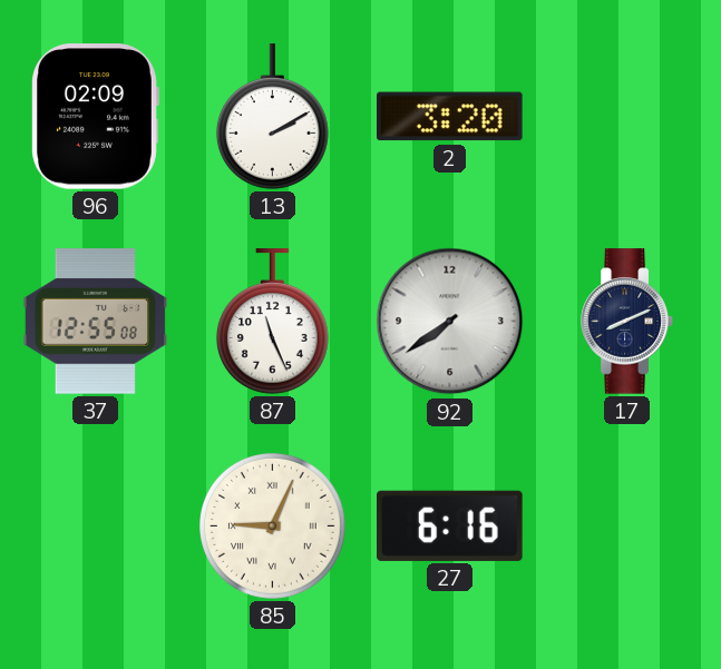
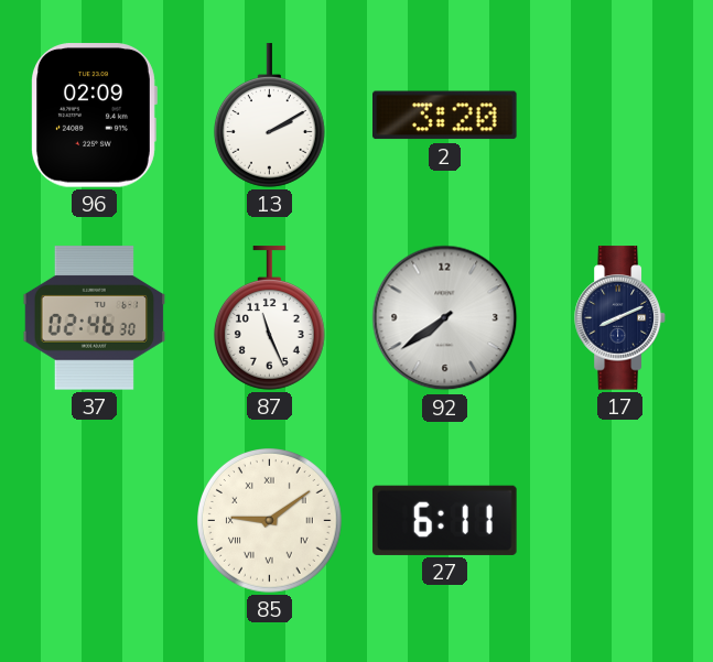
37: 12:55 -> 02:46 (95, 318)
85: 9:04 -> 9:09 (270, 521)
27: 6:16 -> 6:11 (445, 520)
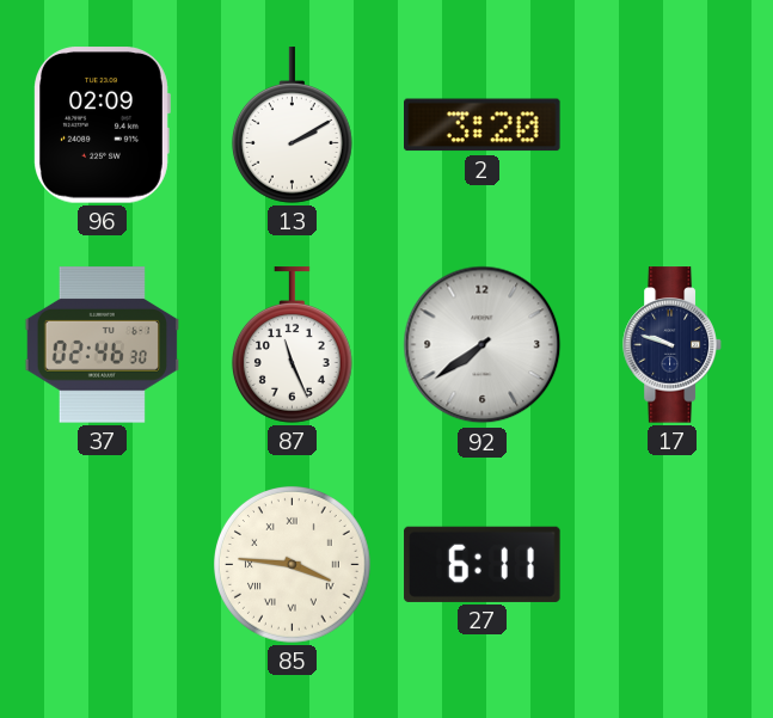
17: 8:11 -> 9:48 (673, 345)
85: 9:09 -> 3:46 (293, 565)
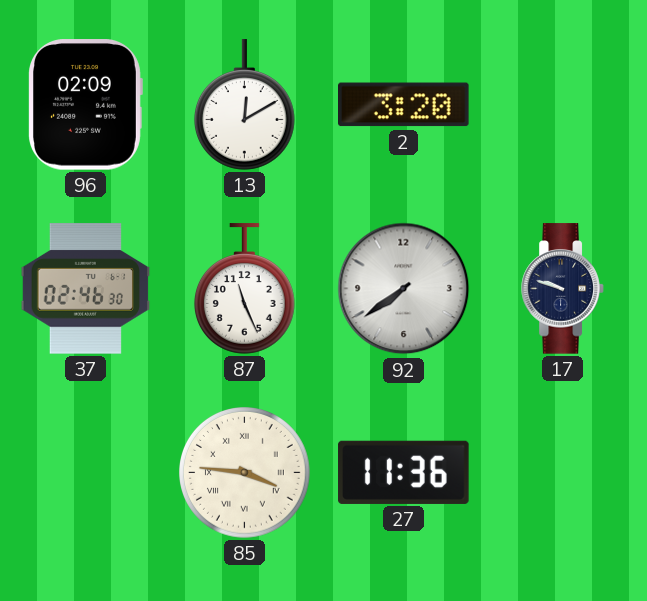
13: 2:10 -> 12:10 (244, 105)
27: 6:11 -> 11:36 (404, 472)
